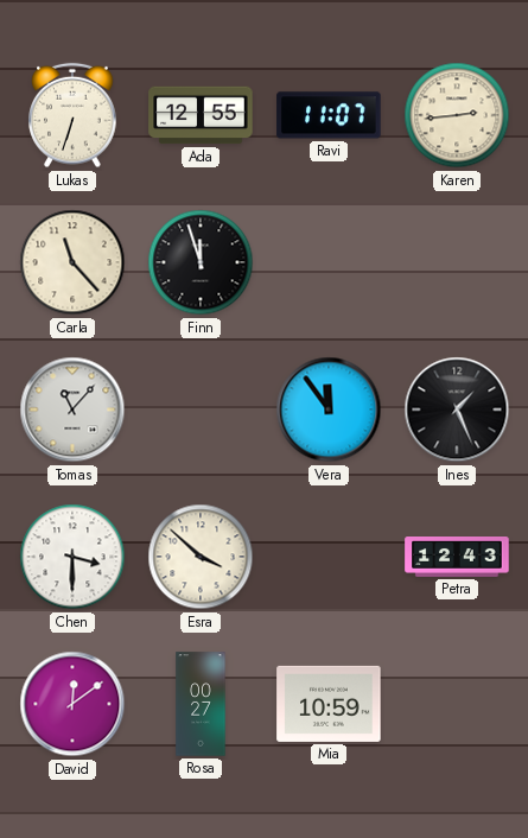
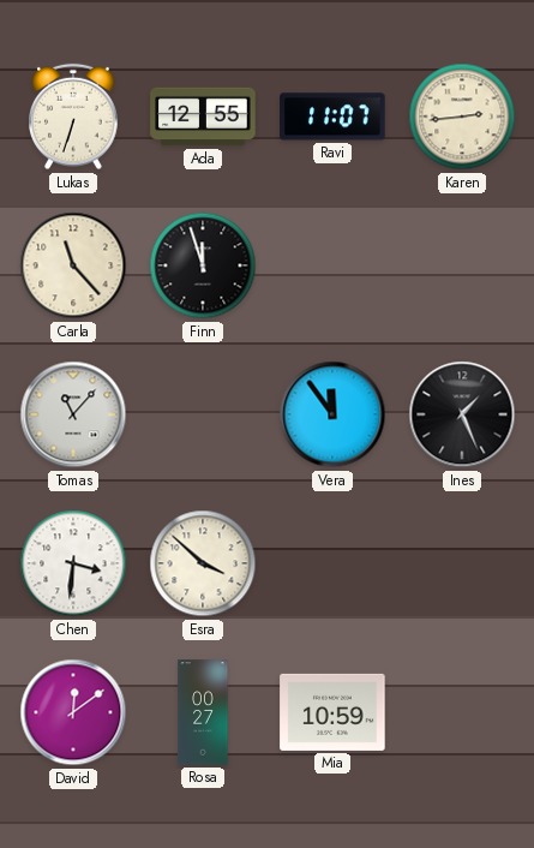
Chen: 3:30 -> 3:31 (73, 563)
Petra: 12:43 -> none (457, 558)
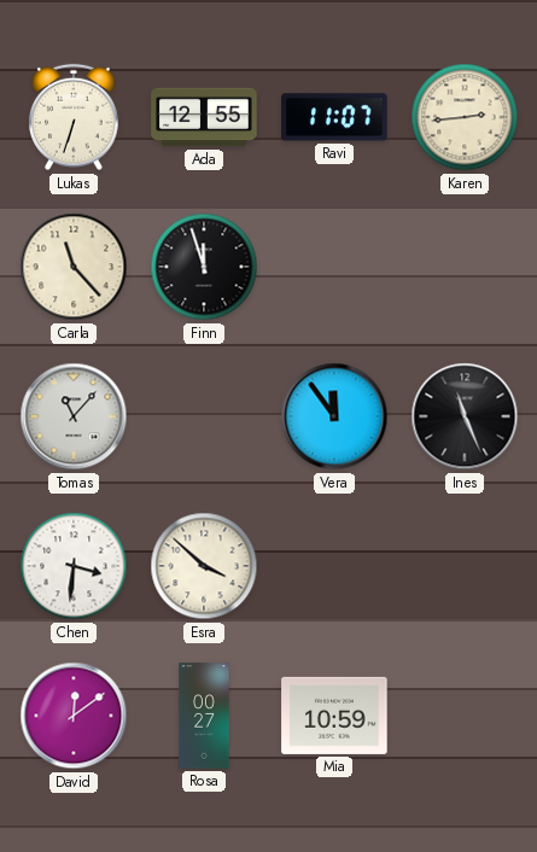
Ines: 1:26 -> 11:26 (465, 416)
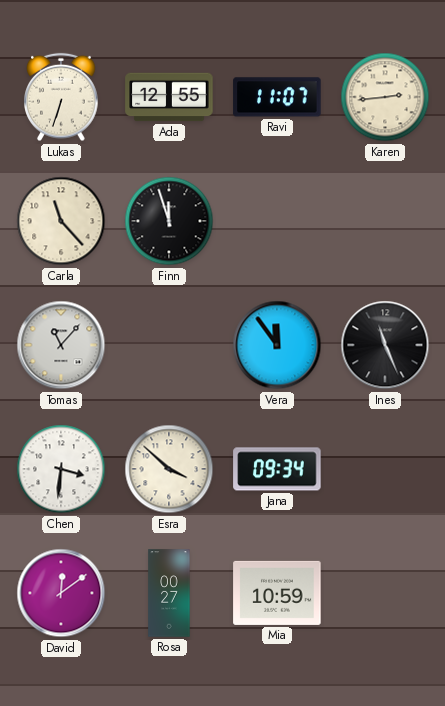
Jana: none -> 09:34 (277, 469)
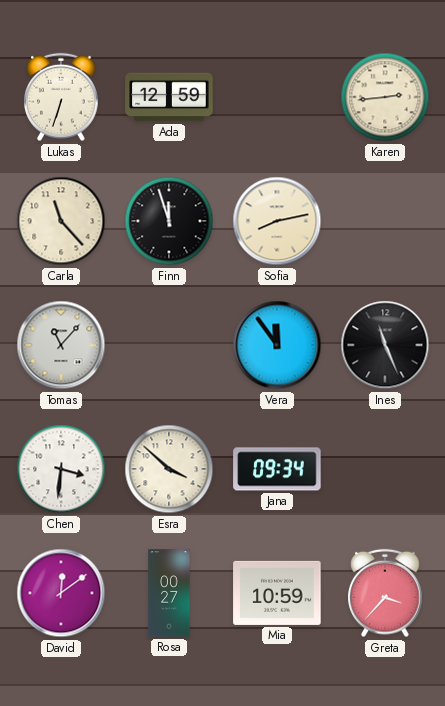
Ada: 12:55 -> 12:59 (169, 97)
Ravi: 11:07 -> none (277, 97)
Sofia: none -> 8:13 (277, 221)
Greta: none -> 3:37 (385, 593)
